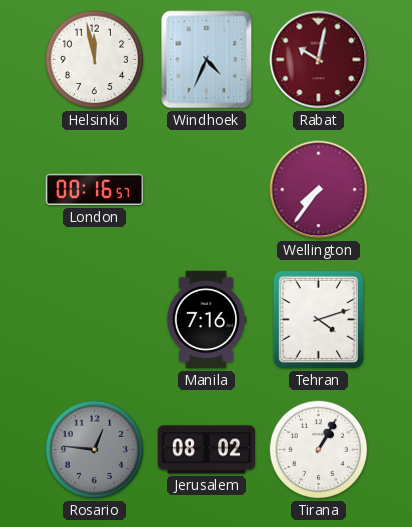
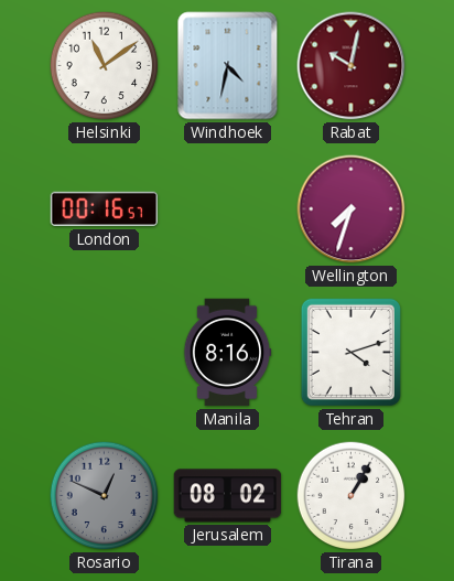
Helsinki: 11:58 -> 11:09 (105, 66)
Windhoek: 4:34 -> 4:32 (228, 66)
Wellington: 7:36 -> 7:33 (352, 209)
Manila: 7:16 -> 8:16 (227, 353)
Rosario: 12:46 -> 12:49 (105, 496)
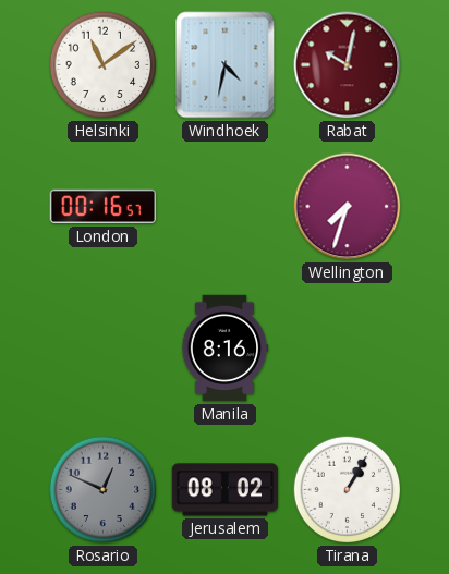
Tehran: 4:12 -> none (350, 352)
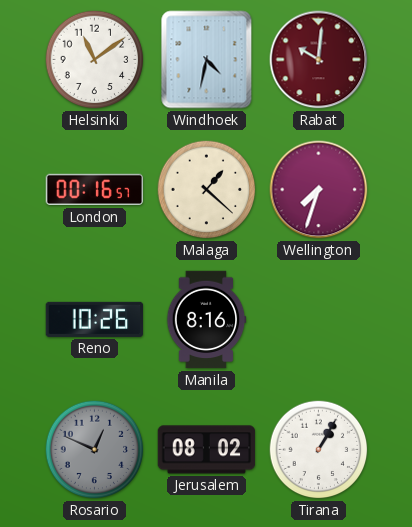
Rabat: 10:02 -> 10:01 (319, 60)
Malaga: none -> 1:22 (207, 190)
Reno: none -> 10:26 (95, 319)
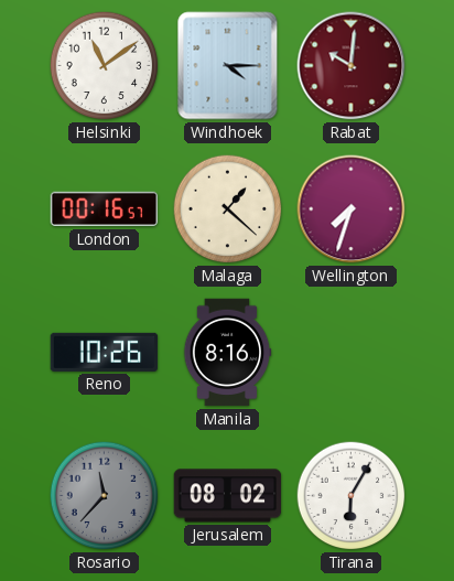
Windhoek: 4:32 -> 4:15 (228, 66)
Rosario: 12:49 -> 11:37 (105, 496)
Tirana: 1:05 -> 6:05 (352, 496)
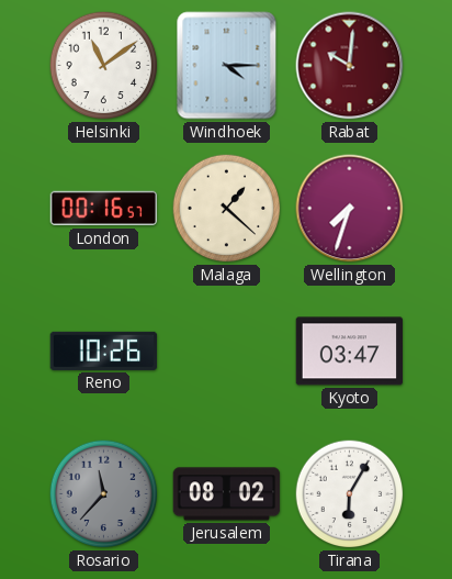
Manila: 8:16 -> none (227, 353)
Kyoto: none -> 03:47 (350, 352)
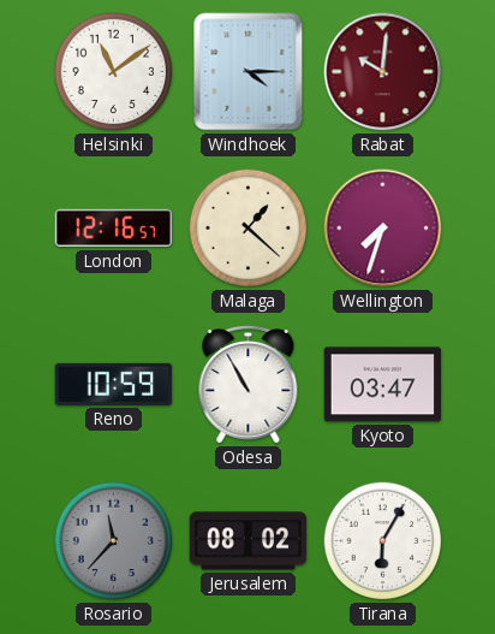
London: 00:16 -> 12:16 (114, 229)
Reno: 10:26 -> 10:59 (114, 384)
Odesa: none -> 10:55 (249, 385)
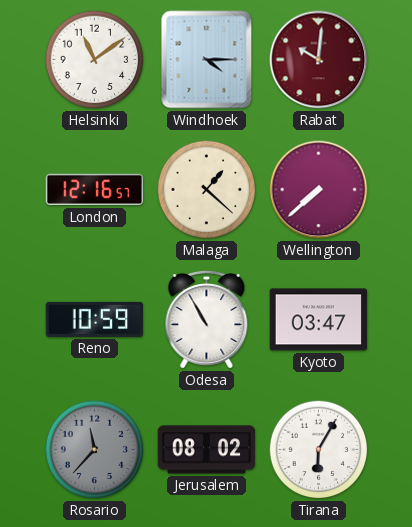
Wellington: 7:33 -> 7:38 (319, 190)
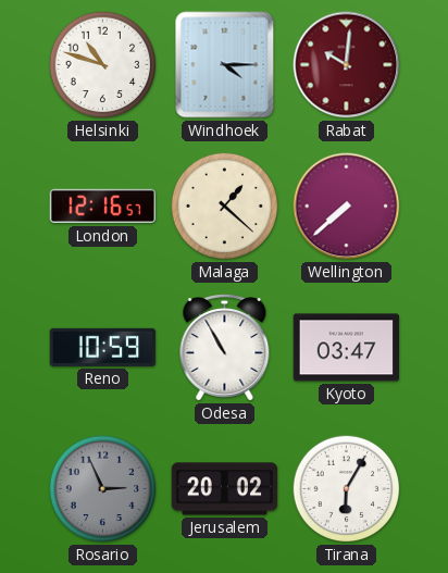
Helsinki: 11:09 -> 10:48 (103, 65)
Rosario: 11:37 -> 2:56 (103, 489)
Jerusalem: 08:02 -> 20:02 (225, 489)
